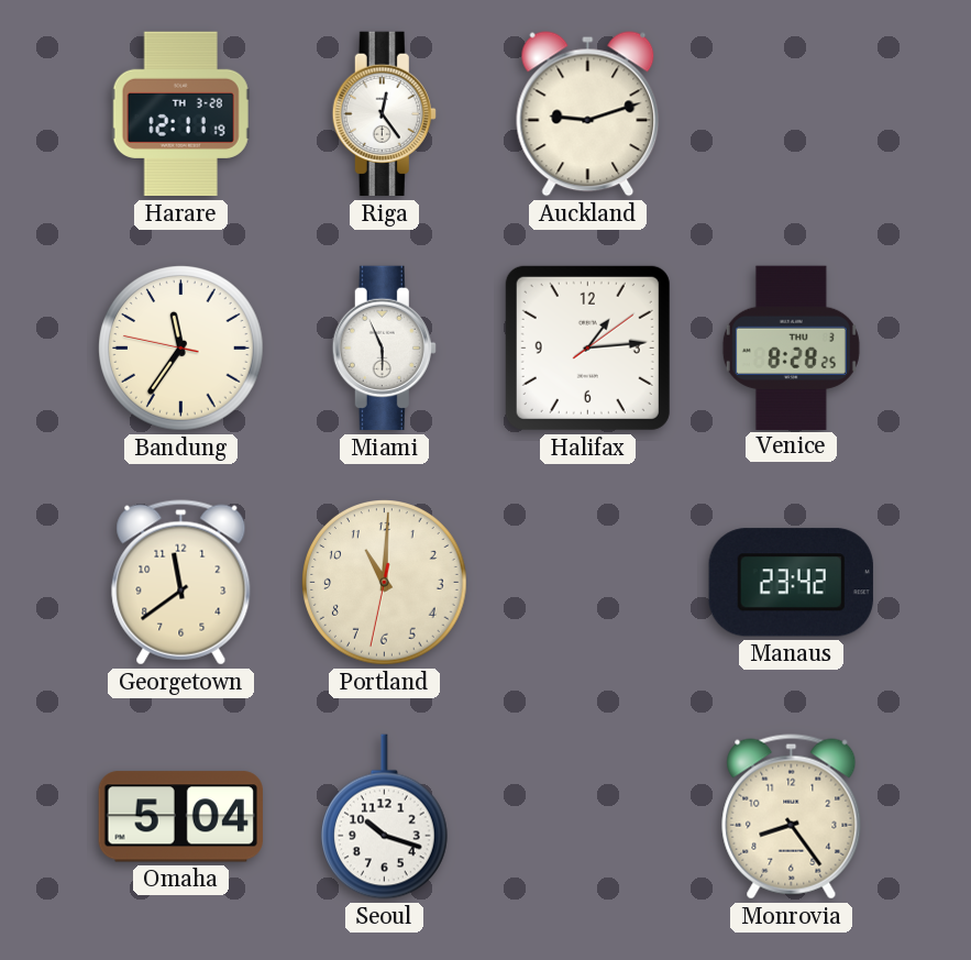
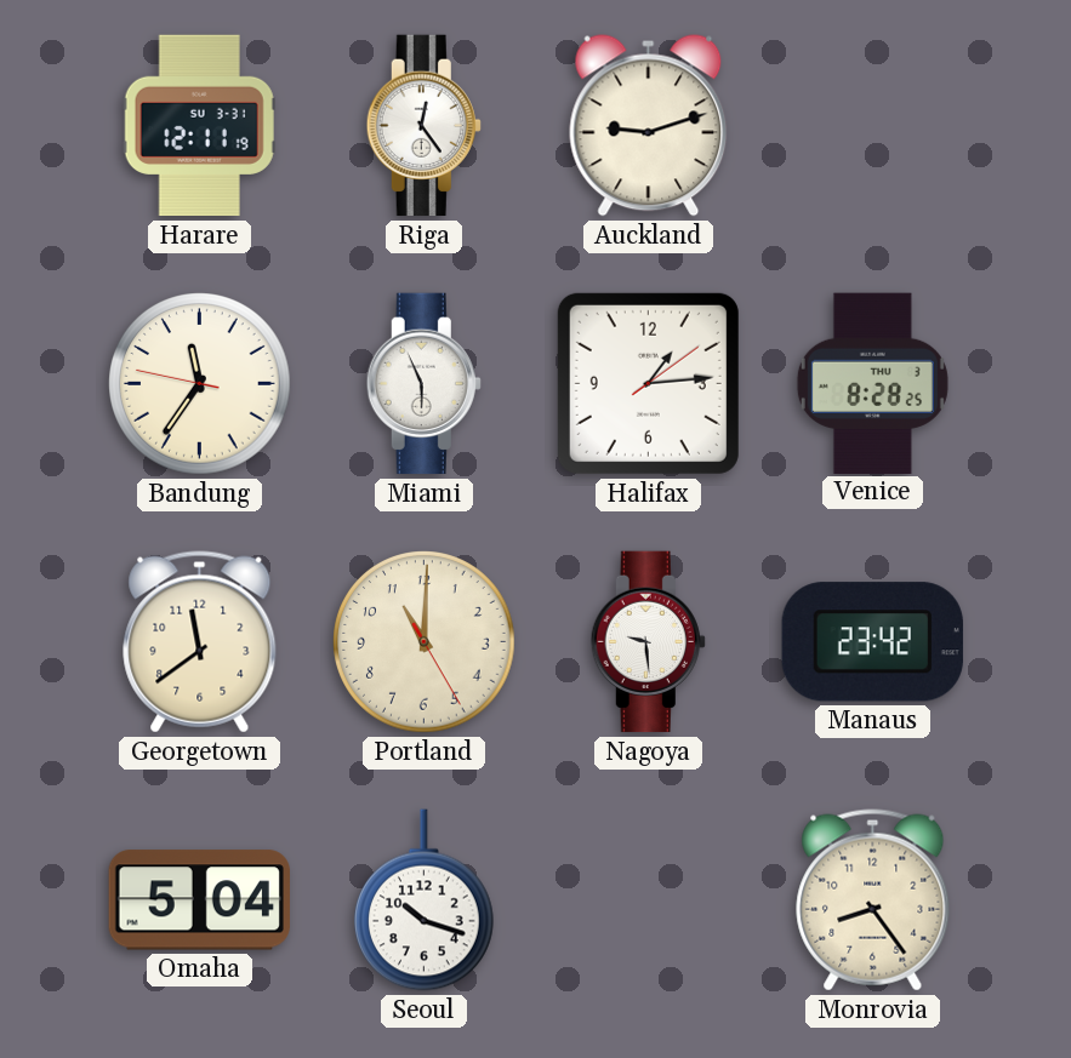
Harare date: TH 3-28 -> SU 3-31 (199, 126)
Portland: 11:00:32 -> 11:00:25 (425, 642)
Nagoya: none -> 9:29 (648, 642)
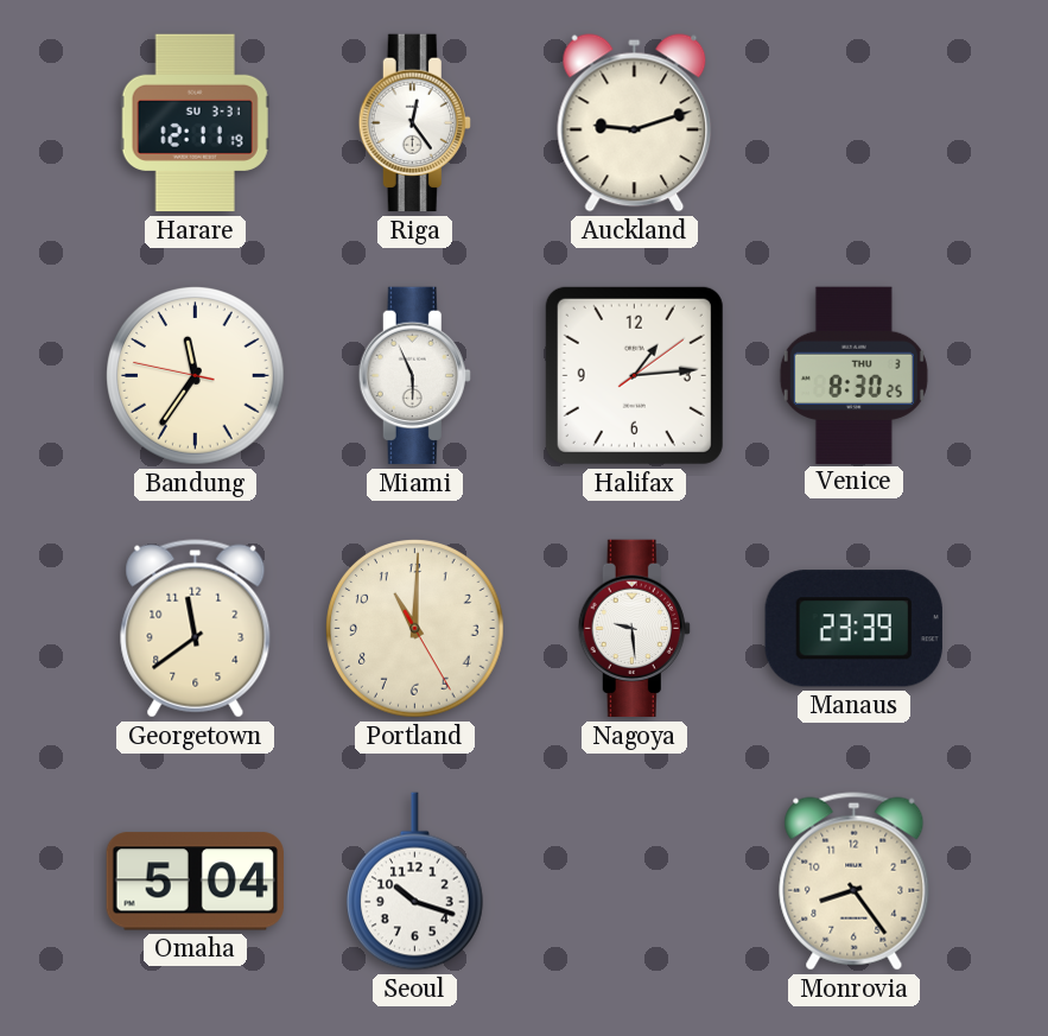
Venice: 8:28 -> 8:30 (853, 375)
Manaus: 23:42 -> 23:39 (853, 629)
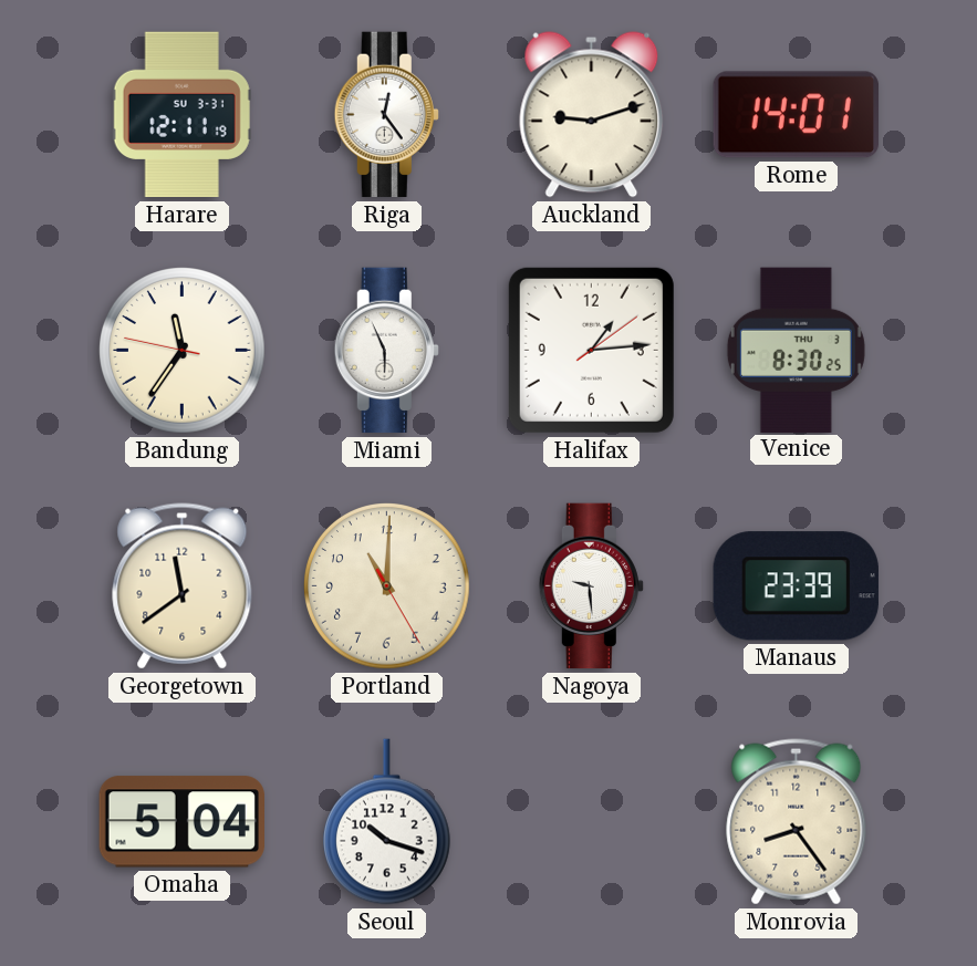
Rome: none -> 14:01 (796, 115)
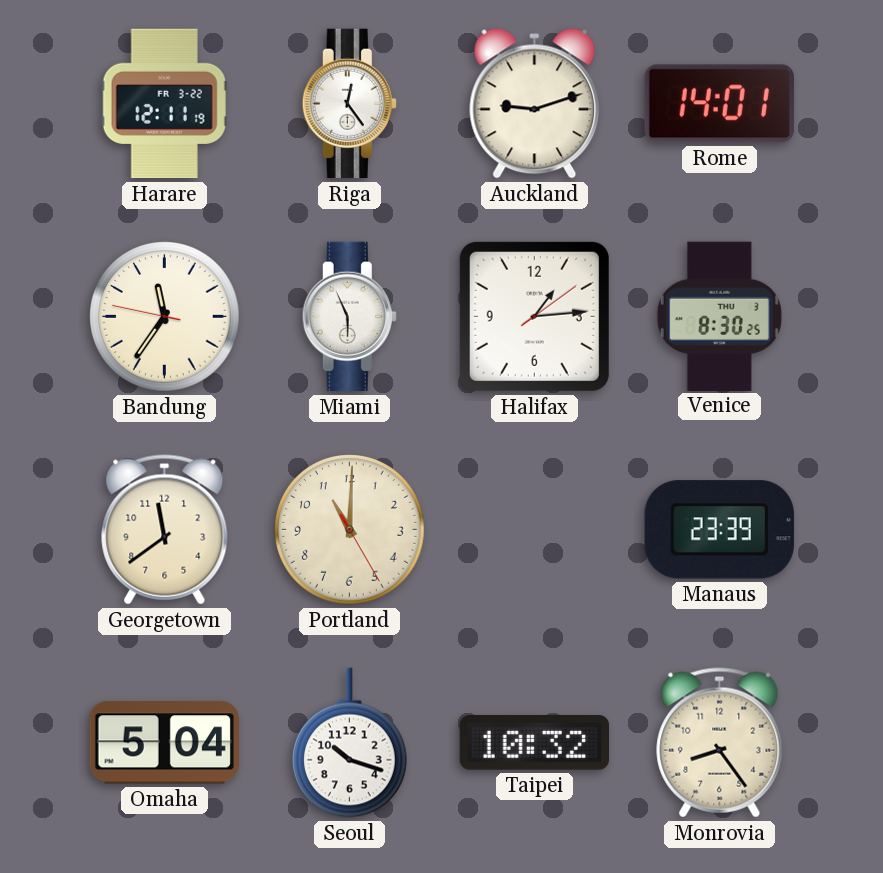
Harare date: SU 3-31 -> FR 3-22 (164, 104)
Nagoya: 9:29 -> none (591, 586)
Taipei: none -> 10:32 (534, 743)
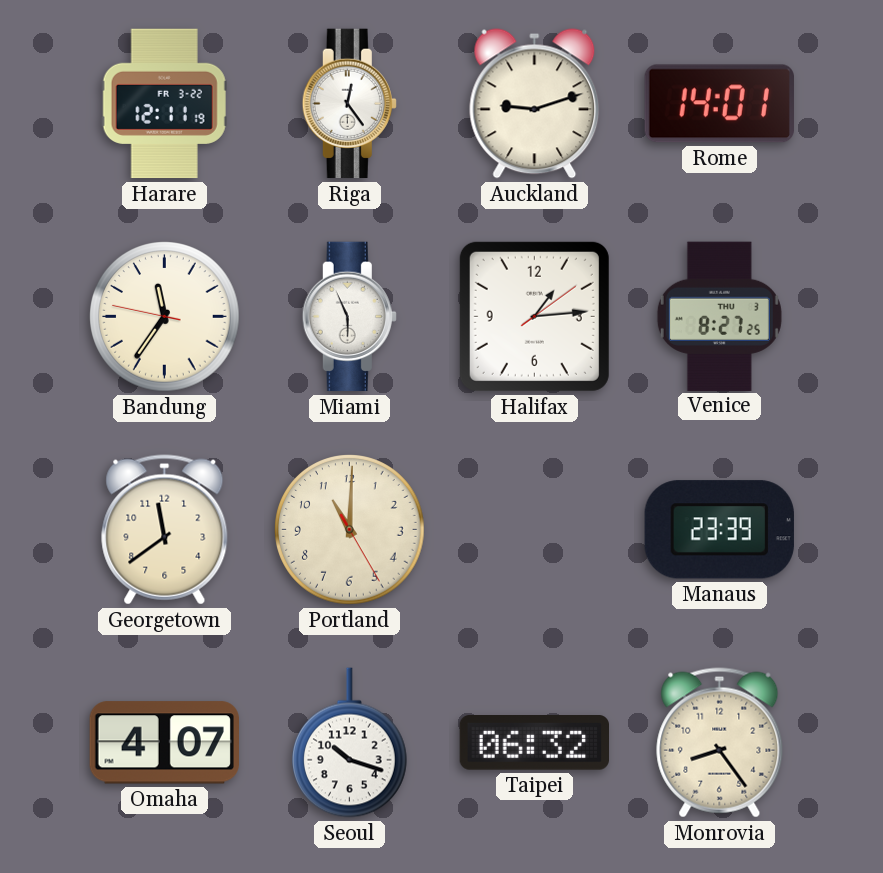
Venice: 8:30 -> 8:27 (719, 316)
Omaha: 5:04 -> 4:07 (164, 743)
Taipei: 10:32 -> 06:32 (534, 743)
